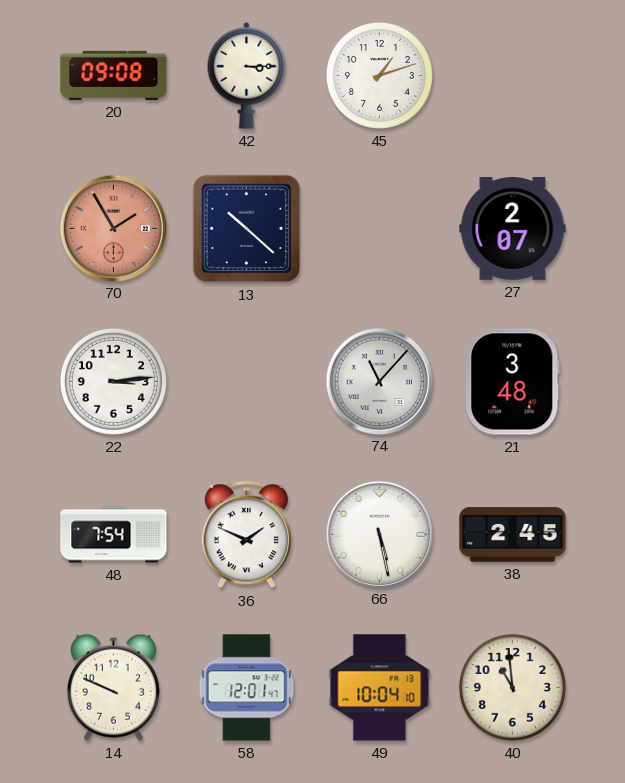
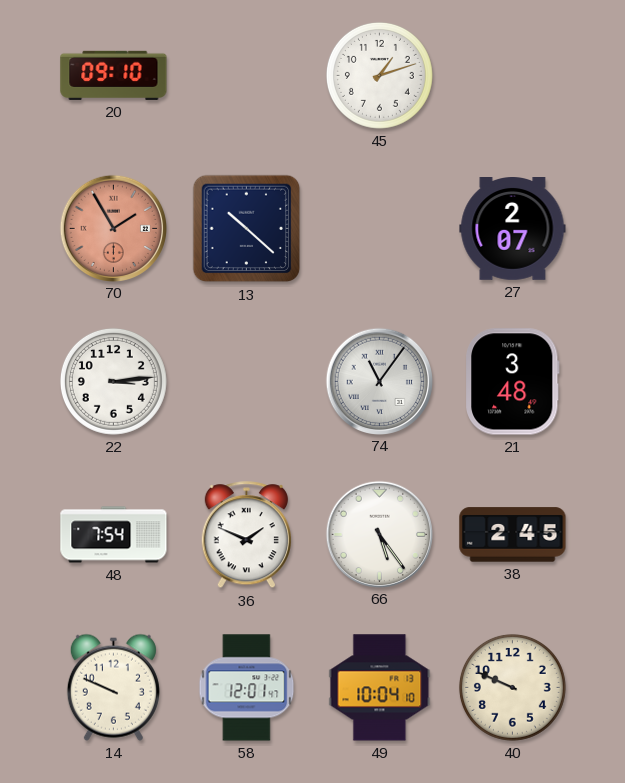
20: 09:08 -> 09:10 (114, 75)
42: 3:15 -> none (247, 76)
74: 11:07 -> 11:06 (379, 381)
66: 5:28 -> 5:24 (379, 534)
40: 10:59 -> 9:49 (512, 687)
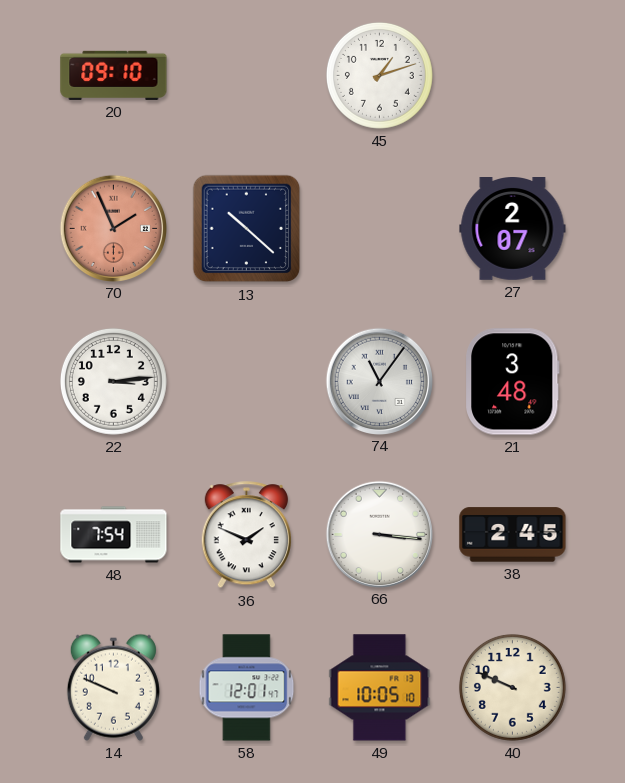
70: 1:55 -> 1:56 (113, 228)
66: 5:24 -> 3:16 (379, 534)
49: 10:04 -> 10:05 (380, 688)
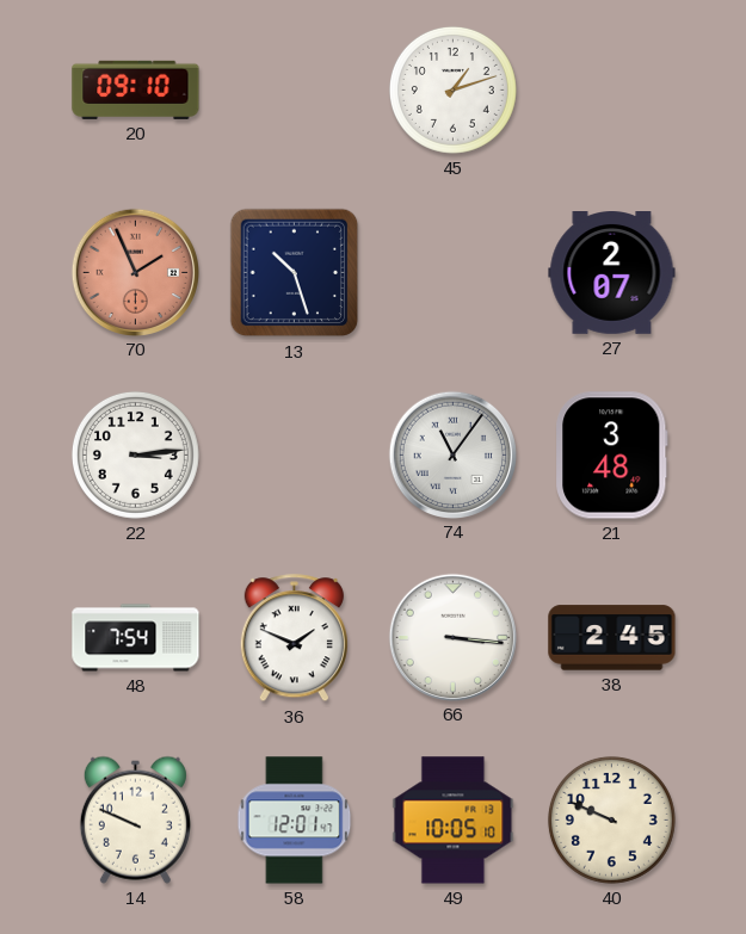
13: 10:22 -> 10:27 (295, 273)
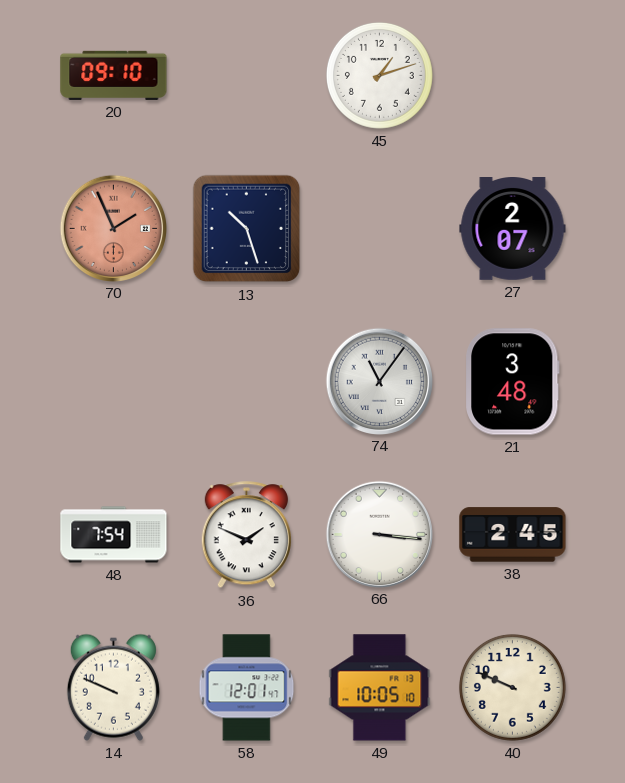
22: 3:14 -> none (135, 454)
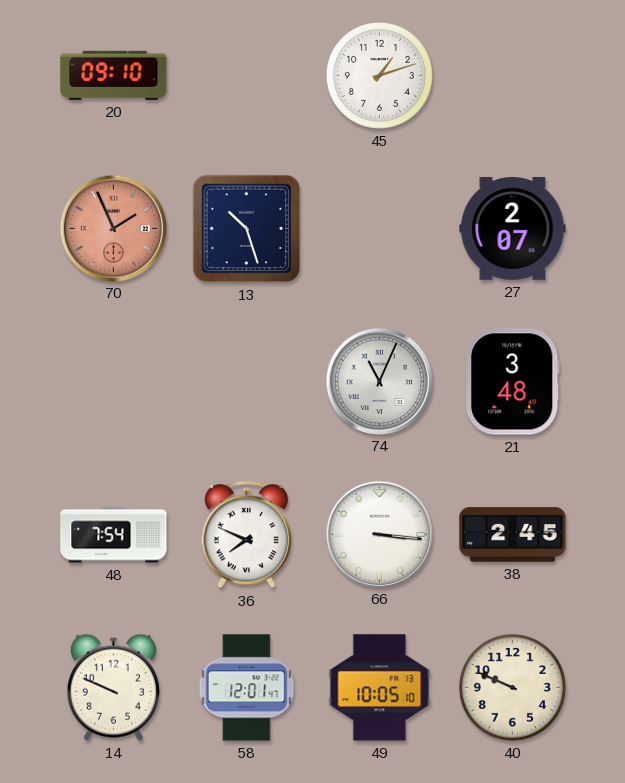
74: 11:06 -> 11:04 (379, 381)
36: 1:49 -> 7:49 (246, 535)
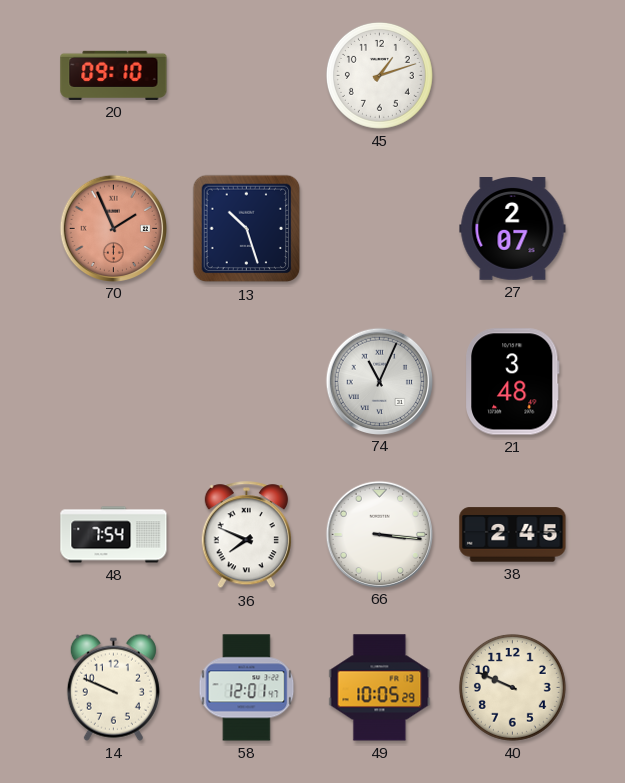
49: 10:05:10 -> 10:05:29 (380, 688)
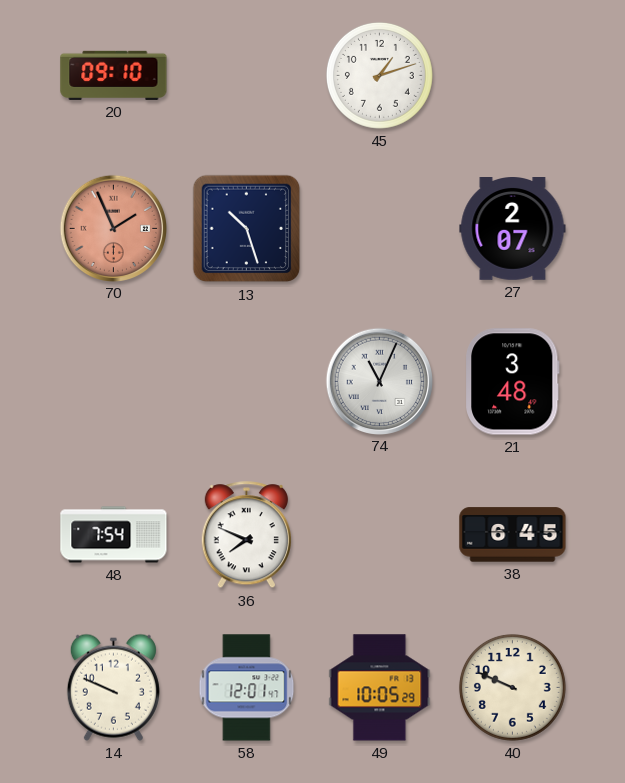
66: 3:16 -> none (379, 534)
38: 2:45 -> 6:45 (513, 535)
